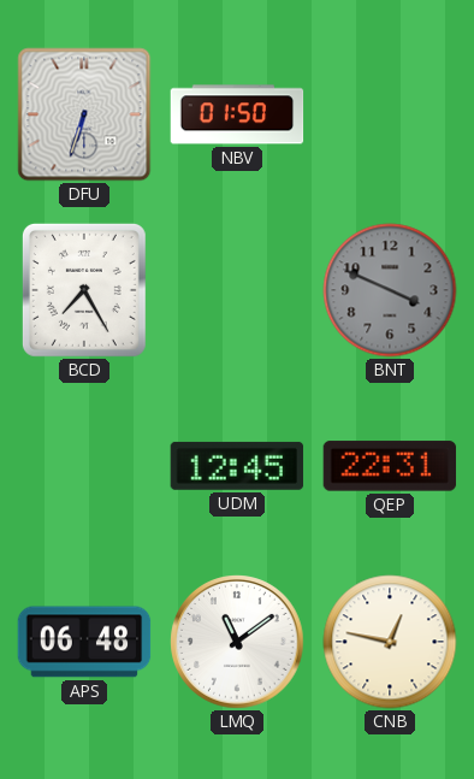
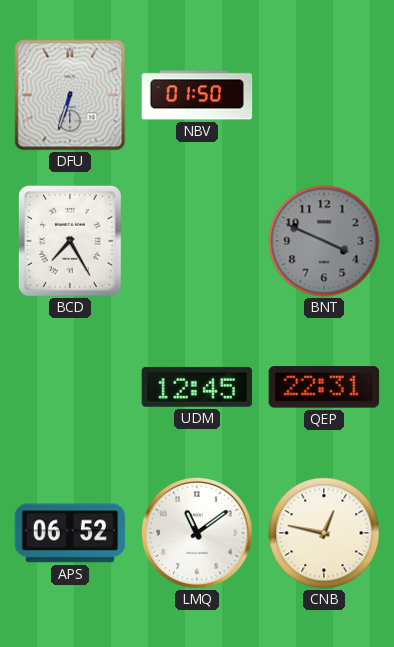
APS: 06:48 -> 06:52 (70, 533)
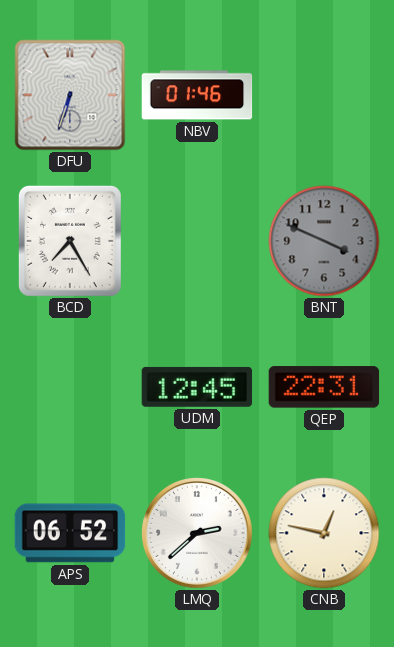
NBV: 01:50 -> 01:46 (197, 95)
LMQ: 11:09 -> 2:38 (197, 533)
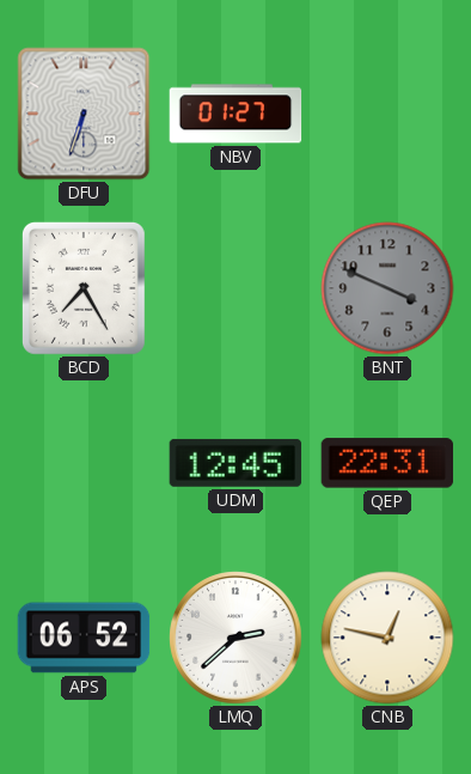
NBV: 01:46 -> 01:27 (235, 114)
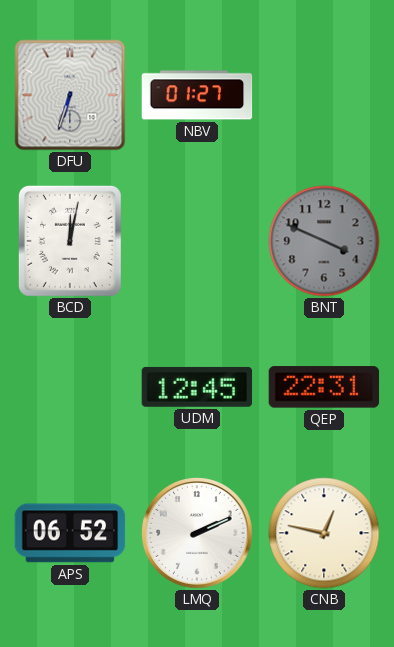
BCD: 7:25 -> 12:02 (70, 241)
LMQ: 2:38 -> 2:11 (197, 533)
